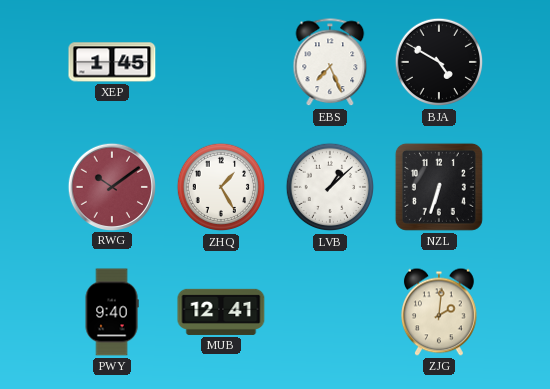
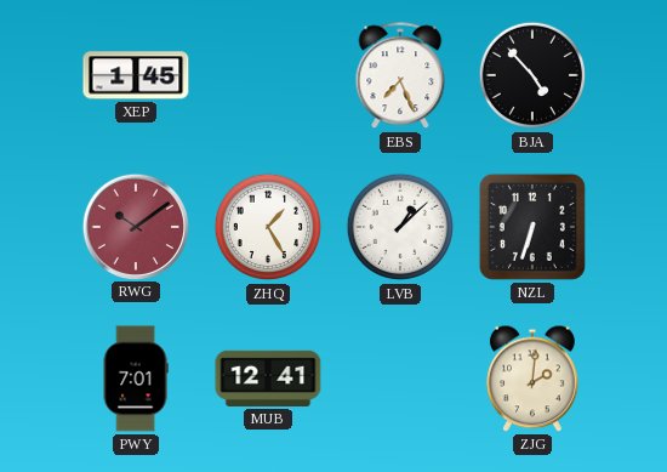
BJA: 4:50 -> 4:53 (532, 75)
PWY: 9:40 -> 7:01 (136, 379)
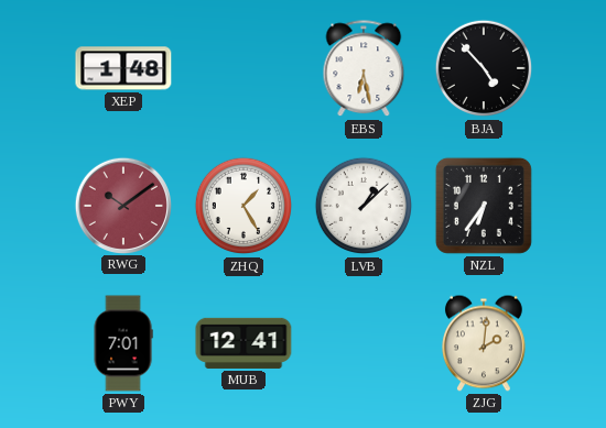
XEP: 1:45 -> 1:48 (123, 68)
EBS: 7:26 -> 6:28 (364, 69)
NZL: 6:33 -> 6:36 (484, 206)
